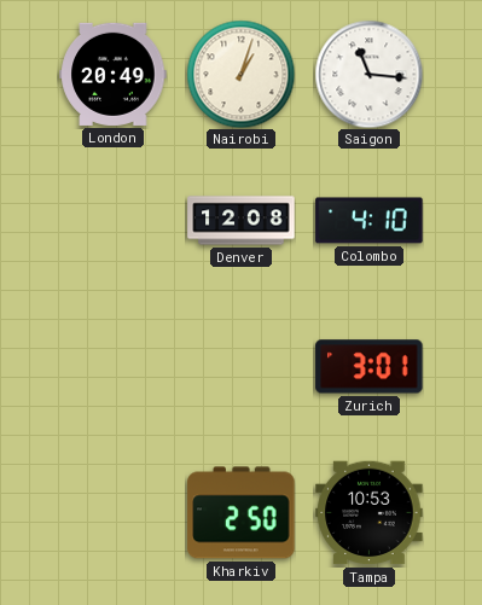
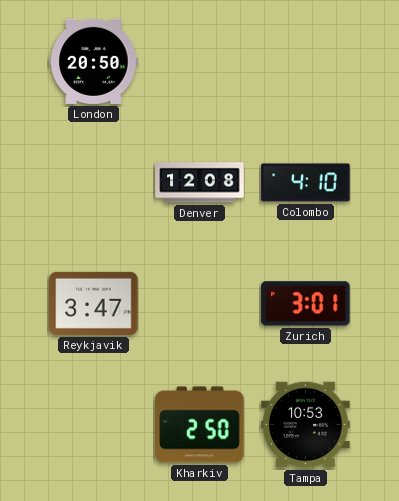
London: 20:49 -> 20:50 (94, 61)
Nairobi: 1:03 -> none (240, 74)
Saigon: 11:16 -> none (368, 74)
Reykjavik: none -> 3:47 (94, 303)
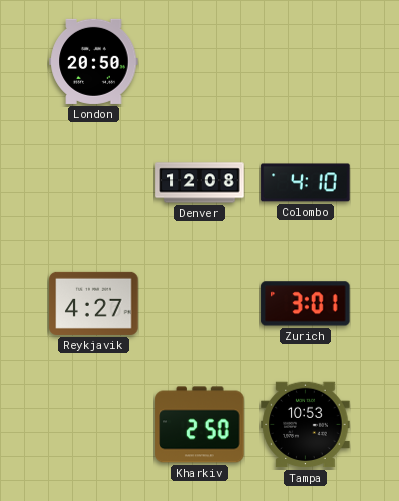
Reykjavik: 3:47 -> 4:27 (94, 303)
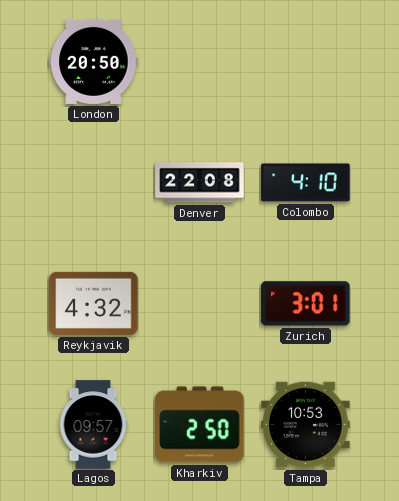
Denver: 12:08 -> 22:08 (200, 183)
Reykjavik: 4:27 -> 4:32 (94, 303)
Lagos: none -> 09:57 (93, 425)
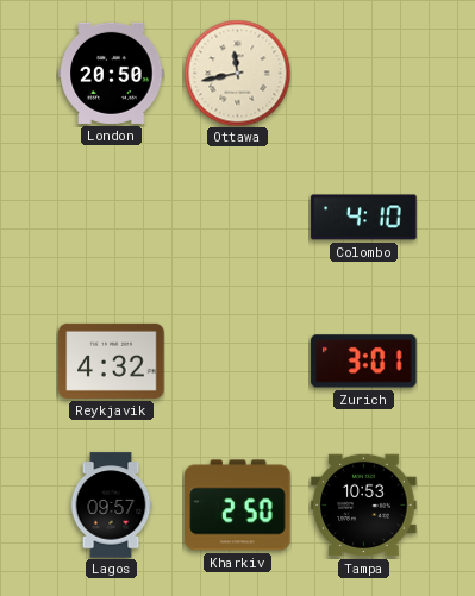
Ottawa: none -> 11:43 (237, 73)
Denver: 22:08 -> none (200, 183)
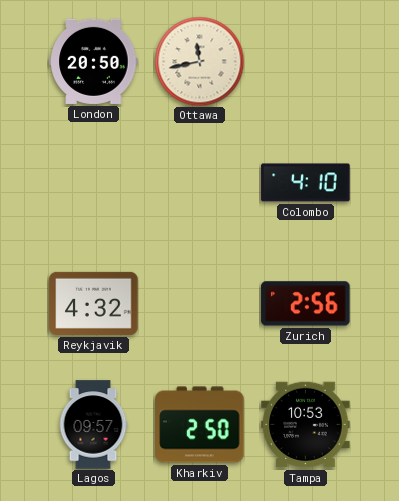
Zurich: 3:01 -> 2:56 (306, 304)
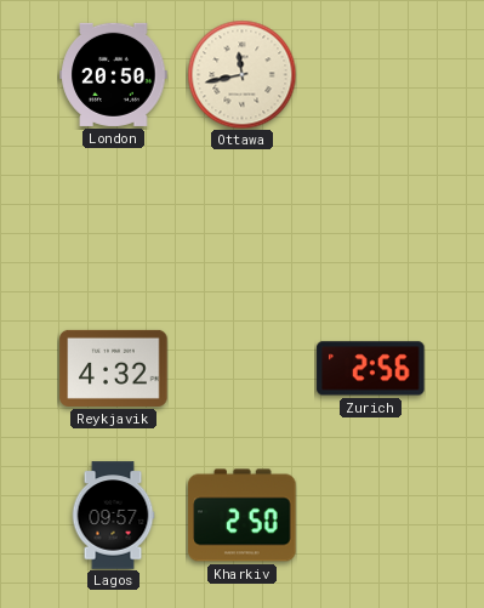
Colombo: 4:10 -> none (306, 183)
Tampa: 10:53 -> none (306, 425)
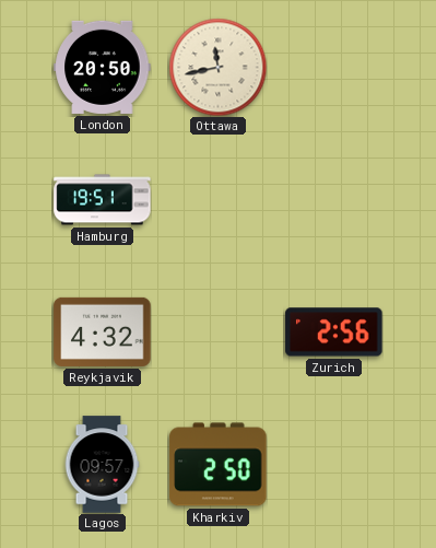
Hamburg: none -> 19:51 (103, 200)
